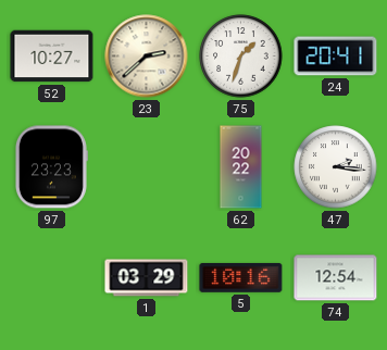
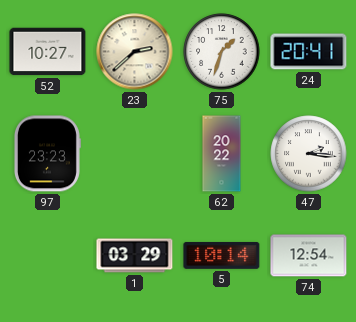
5: 10:16 -> 10:14 (222, 255)
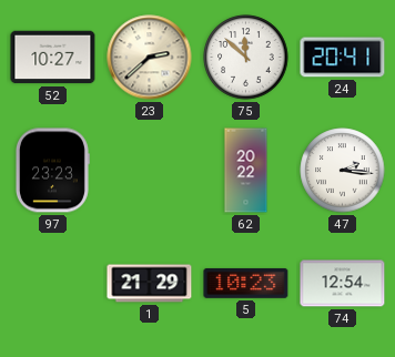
75: 1:33 -> 11:52 (246, 58)
1: 03:29 -> 21:29 (150, 284)
5: 10:14 -> 10:23 (246, 283)
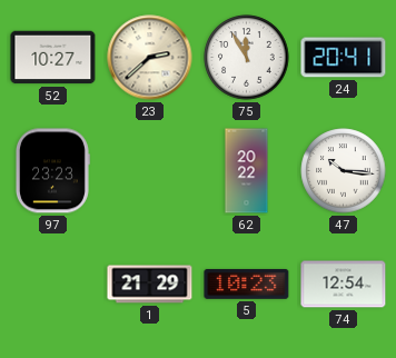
75: 11:52 -> 11:55 (247, 58)
47: 2:16 -> 10:16 (344, 171)
